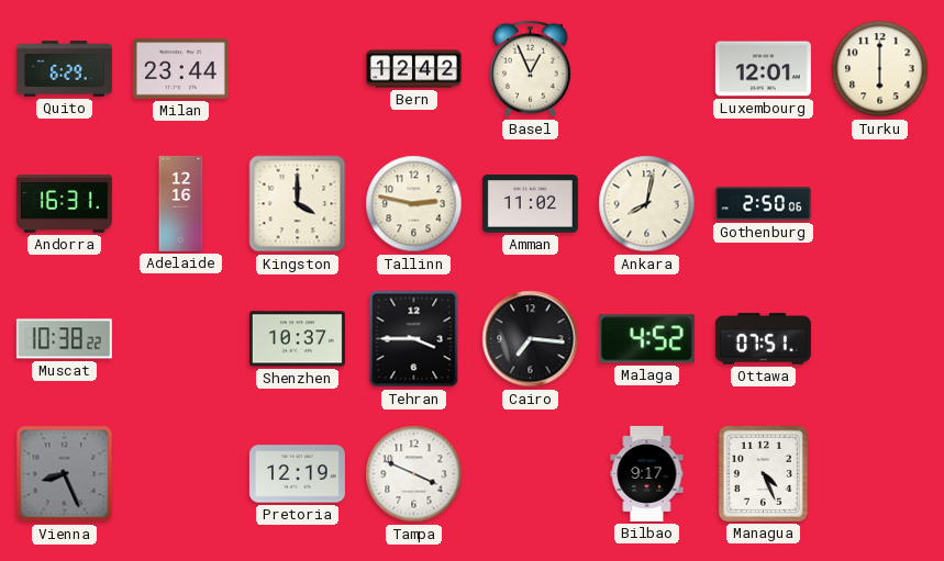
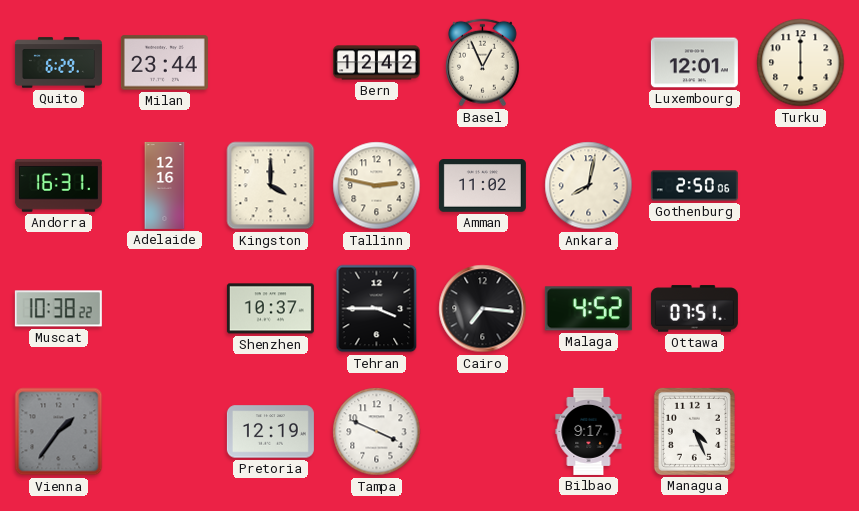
Vienna: 8:26 -> 1:36 (59, 432)
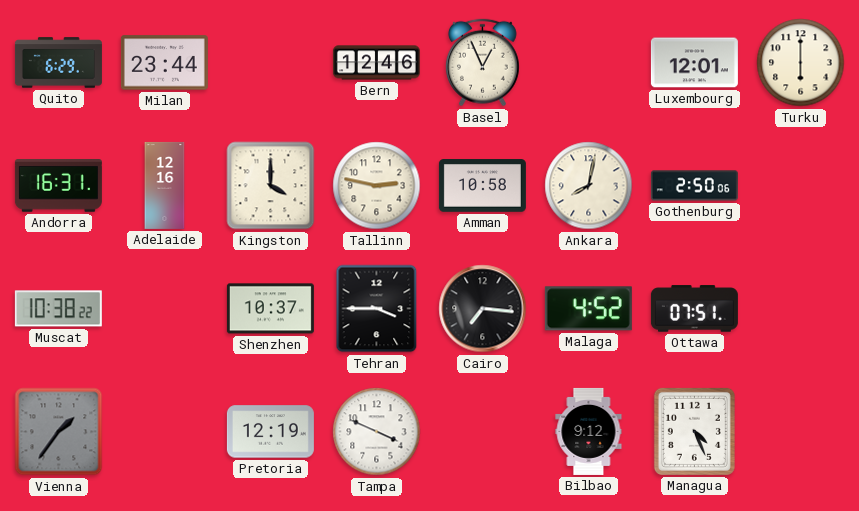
Bern: 12:42 -> 12:46 (376, 63)
Amman: 11:02 -> 10:58 (482, 186)
Bilbao: 9:17 -> 9:12 (589, 431)
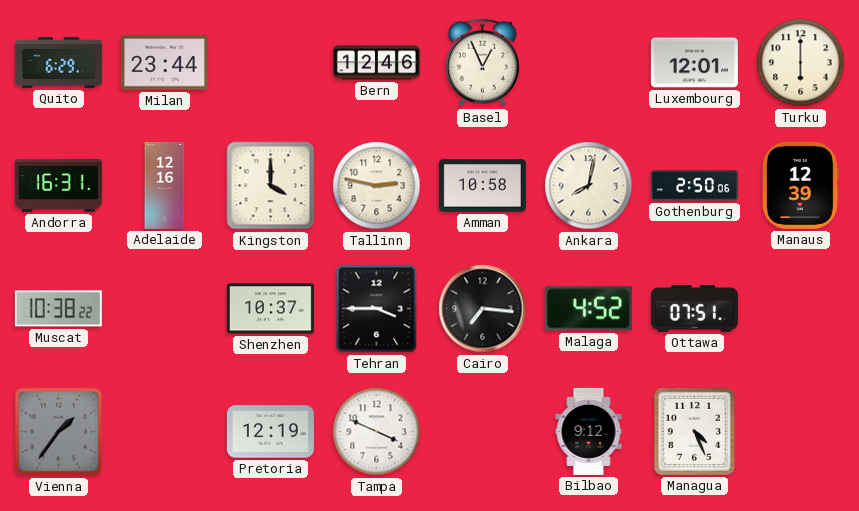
Manaus: none -> 12:39 (801, 185)
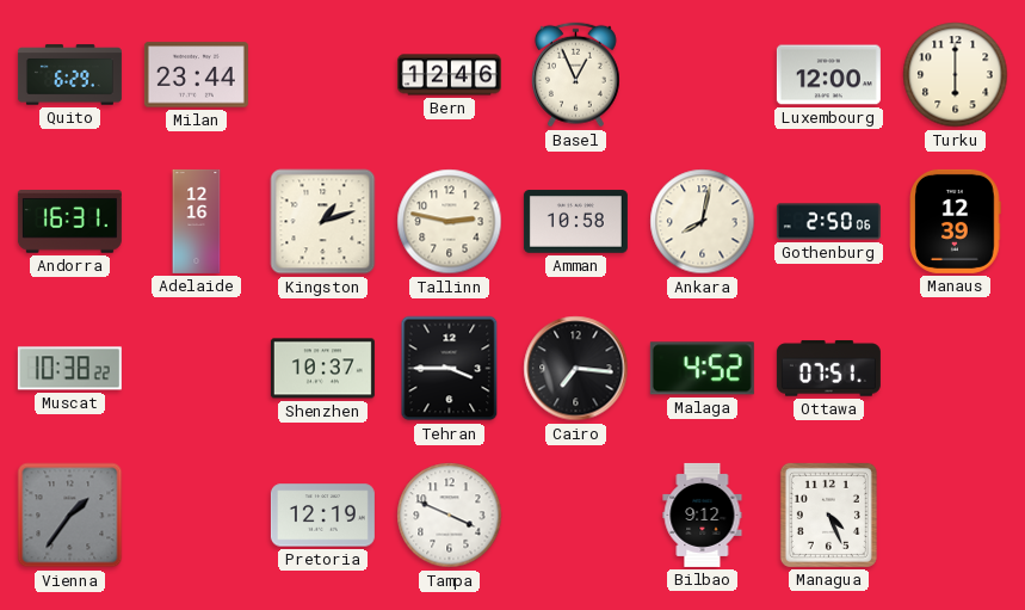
Luxembourg: 12:01 -> 12:00 (828, 75)
Kingston: 4:00 -> 1:12 (323, 222)
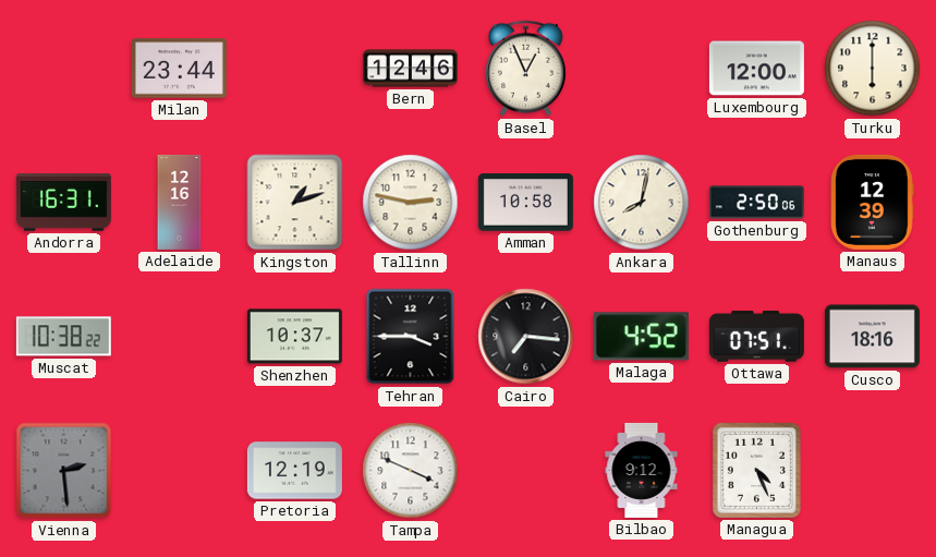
Quito: 6:29 -> none (69, 75)
Cusco: none -> 18:16 (872, 337)
Vienna: 1:36 -> 2:29 (64, 471)
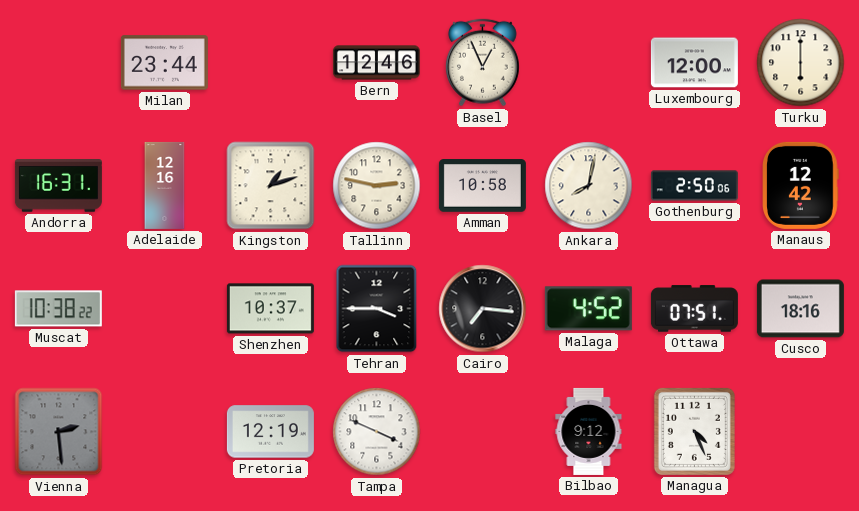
Manaus: 12:39 -> 12:42 (801, 185)
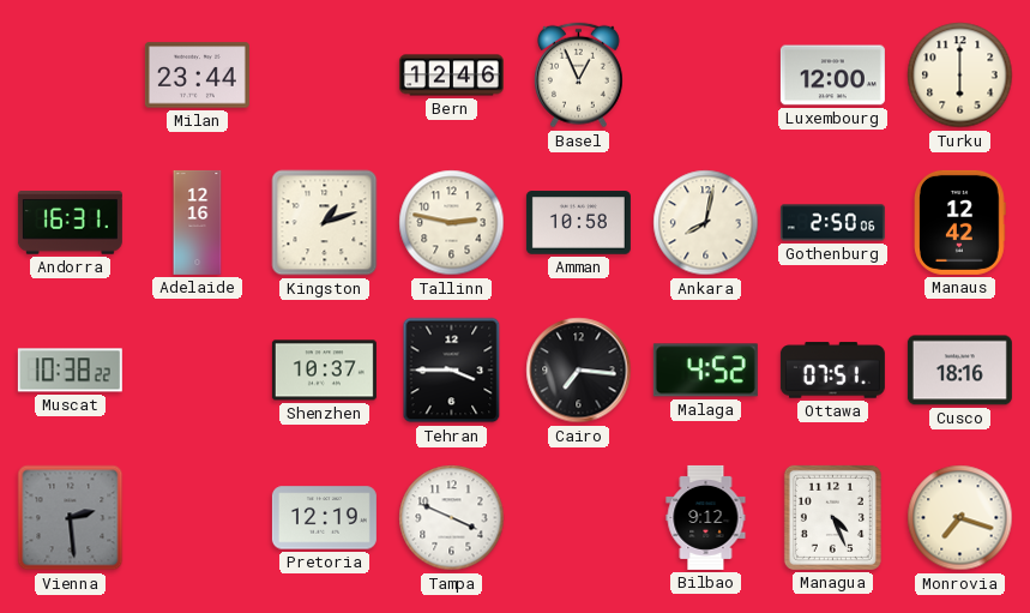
Monrovia: none -> 7:18 (960, 518)
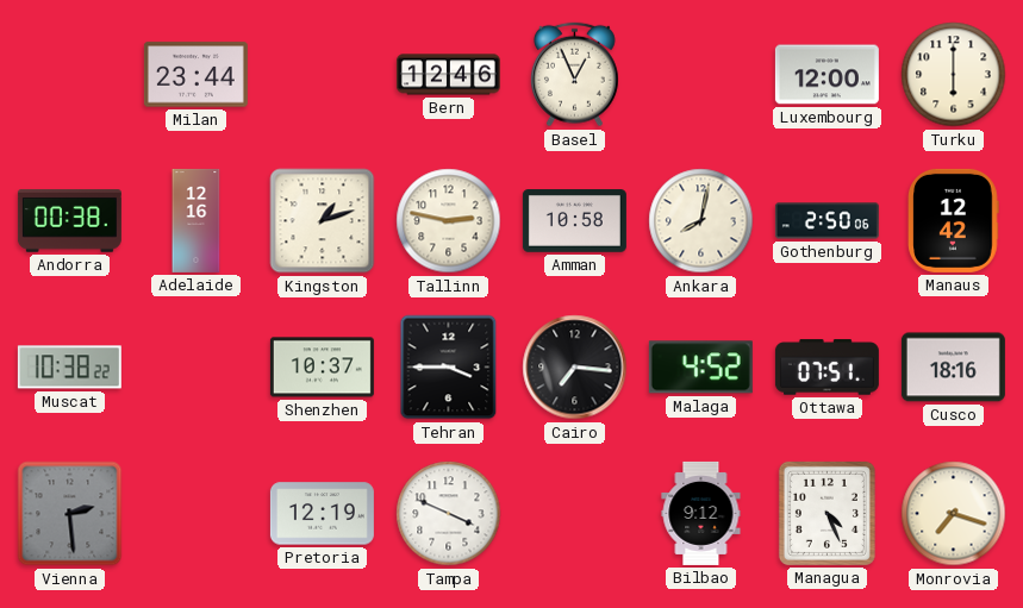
Andorra: 16:31 -> 00:38 (69, 221)
